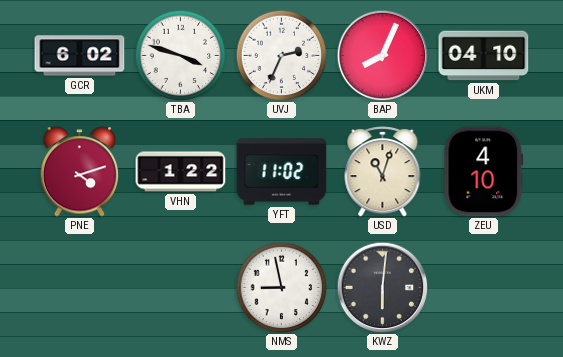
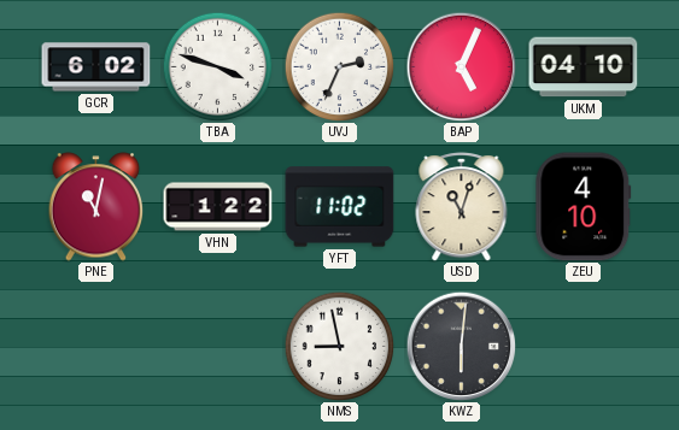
BAP: 8:04 -> 5:04 (461, 66)
PNE: 4:12 -> 11:02 (96, 207)
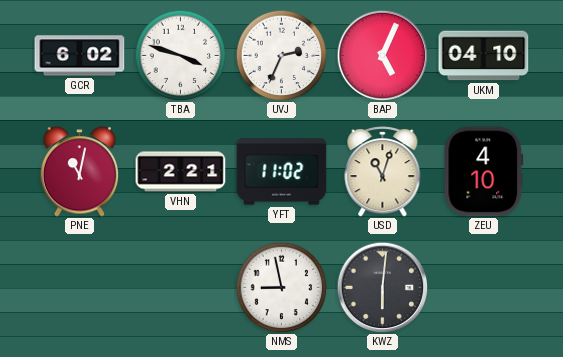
VHN: 1:22 -> 2:21 (181, 172)
